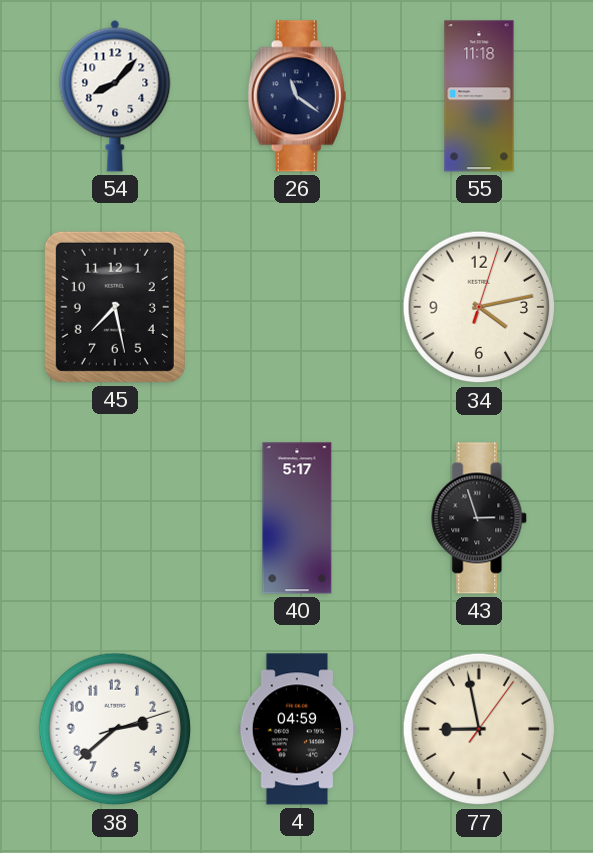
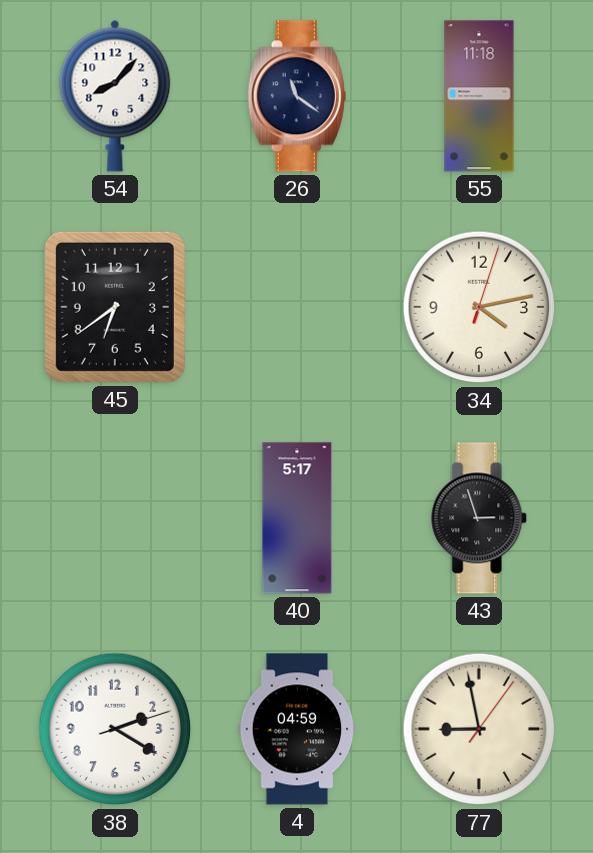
45: 7:28 -> 6:39 (115, 307)
38: 2:38 -> 2:20 (115, 729)
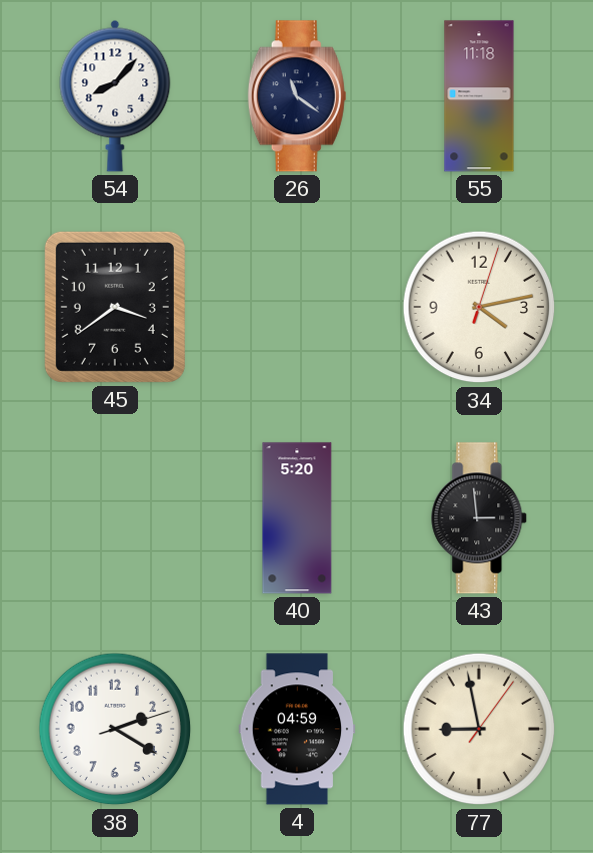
45: 6:39 -> 3:39 (115, 307)
40: 5:17 -> 5:20 (297, 518)
43: 2:57 -> 2:59 (480, 518)
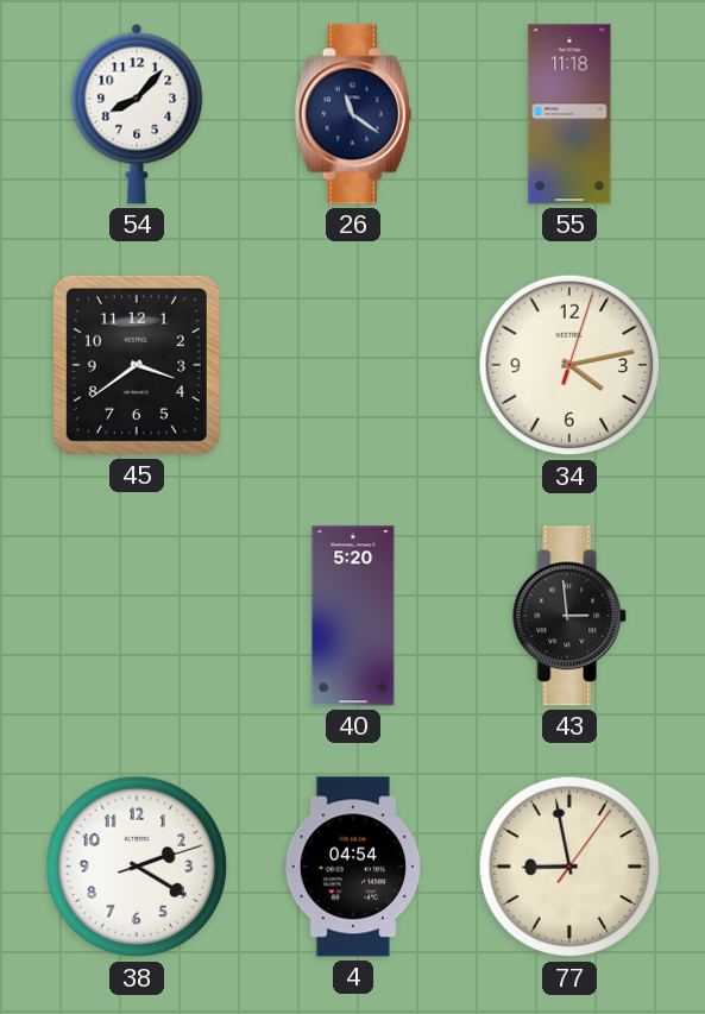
4: 04:59 -> 04:54 (353, 867)
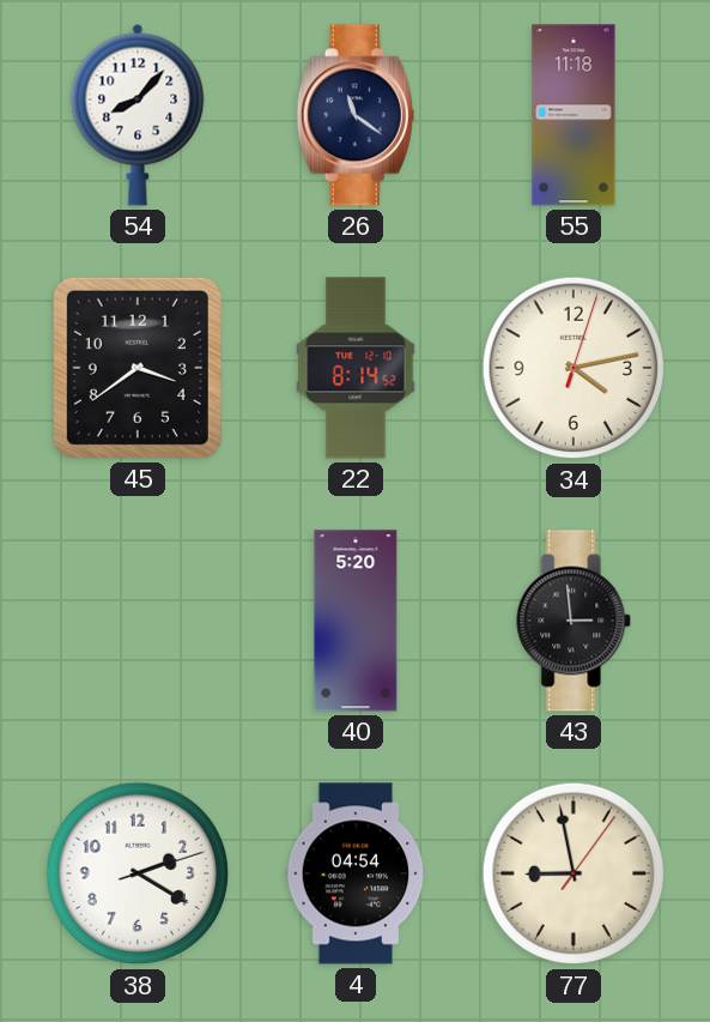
22: none -> 8:14 (356, 368)
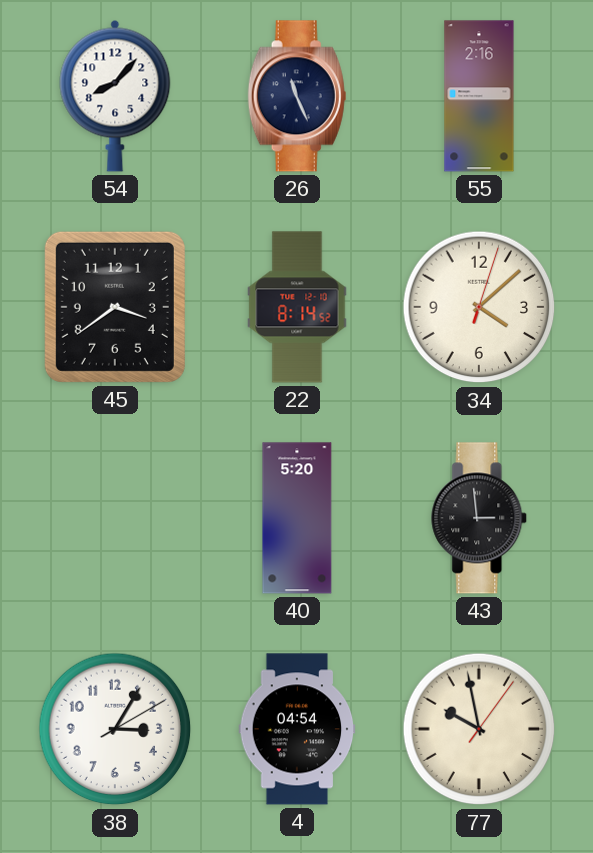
26: 11:21 -> 11:26 (297, 96)
55: 11:18 -> 2:16 (479, 96)
34: 4:13 -> 4:08 (479, 307)
38: 2:20 -> 3:05 (115, 729)
77: 8:58 -> 9:58 (479, 729)
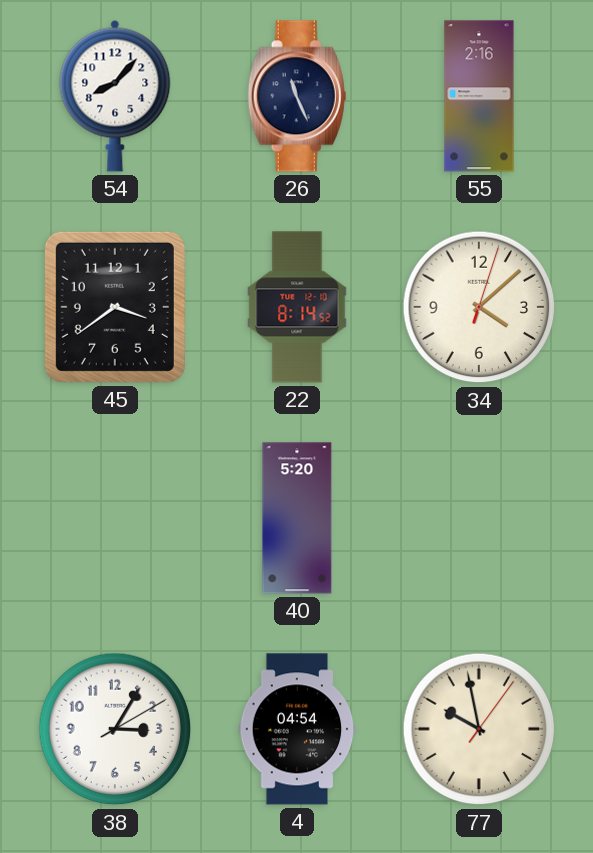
43: 2:59 -> none (480, 518)
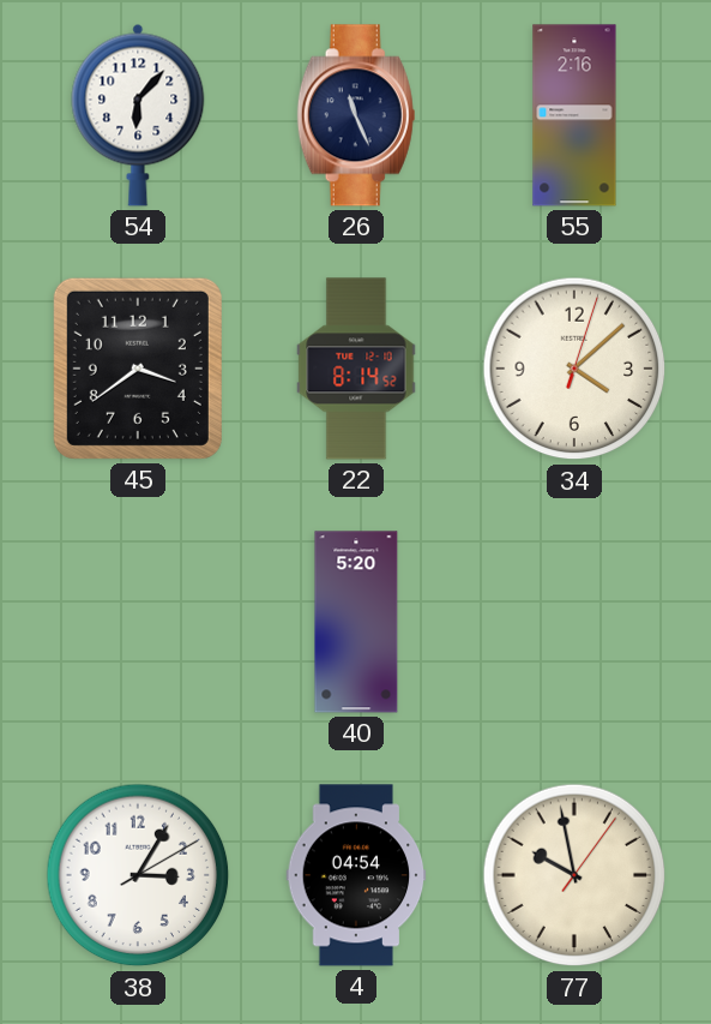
54: 8:07 -> 6:07 (138, 115)
